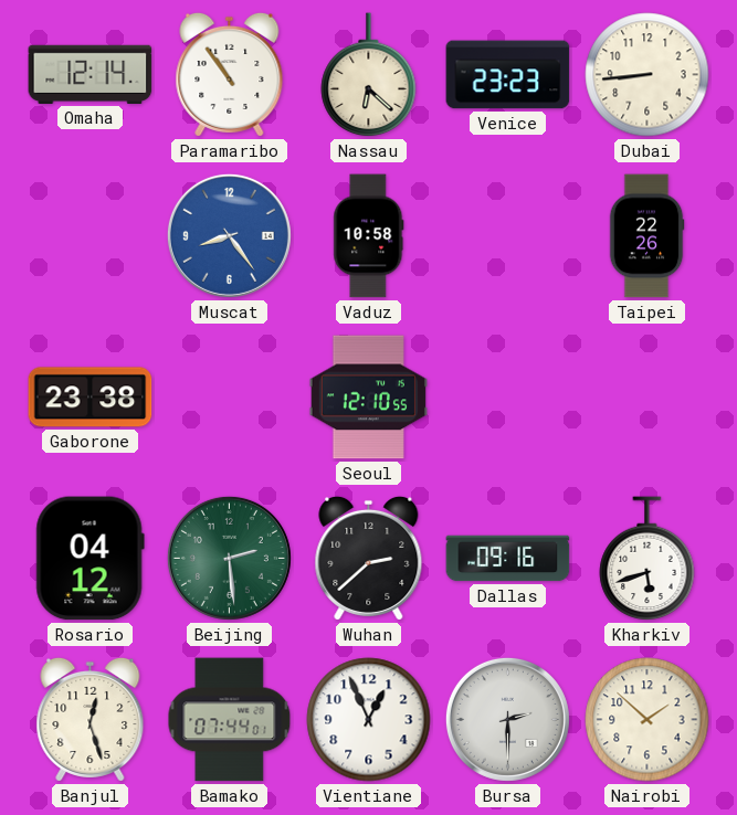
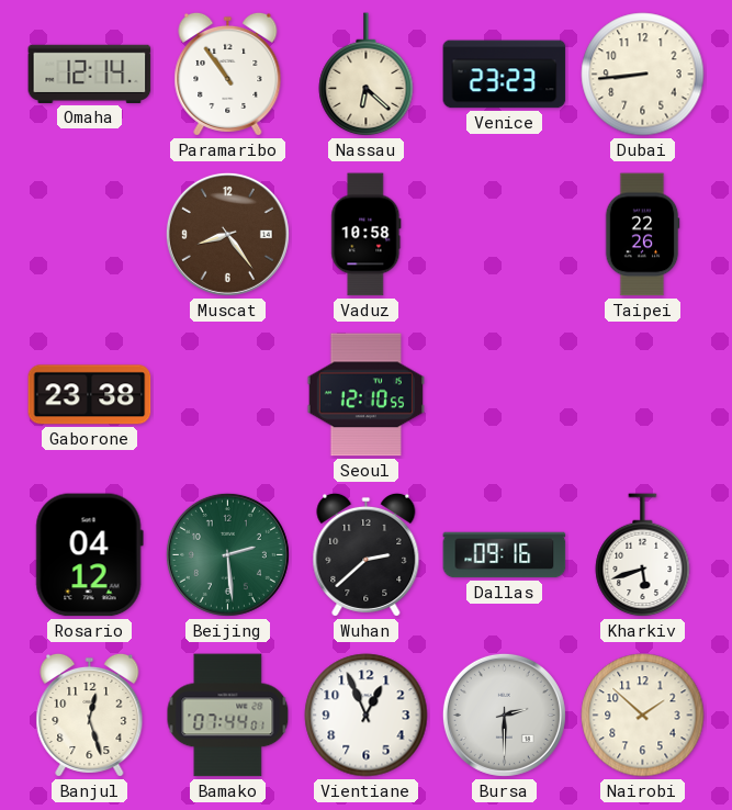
Muscat dial: blue -> brown (227, 234)
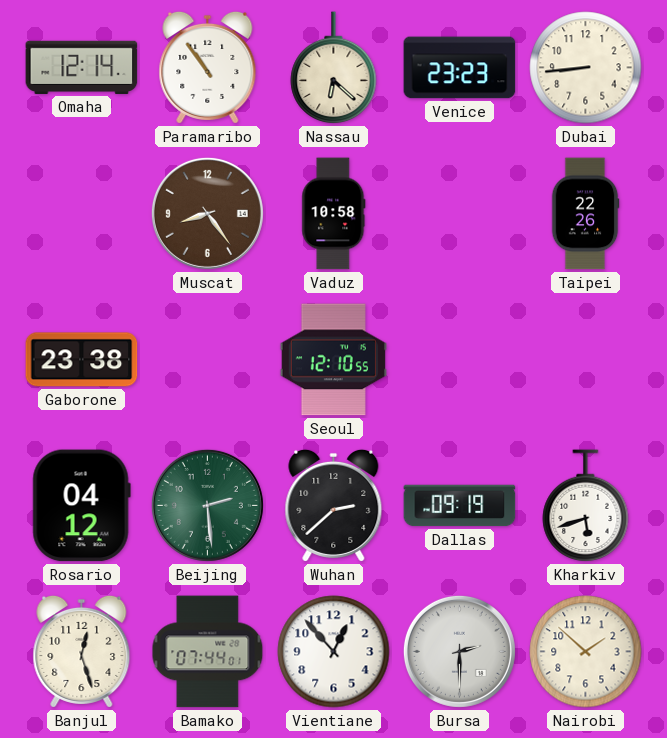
Dallas: 09:16 -> 09:19 (460, 506)
Vientiane: 12:56 -> 12:53 (334, 652)
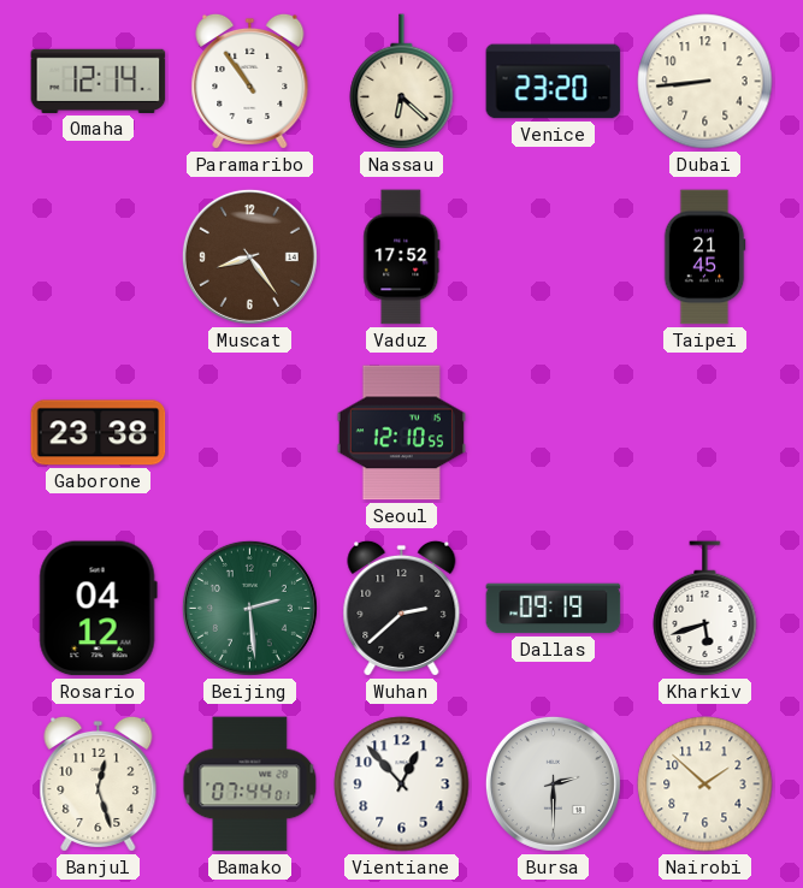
Venice: 23:23 -> 23:20 (554, 82)
Vaduz: 10:58 -> 17:52 (402, 257)
Taipei: 22:26 -> 21:45 (704, 257)
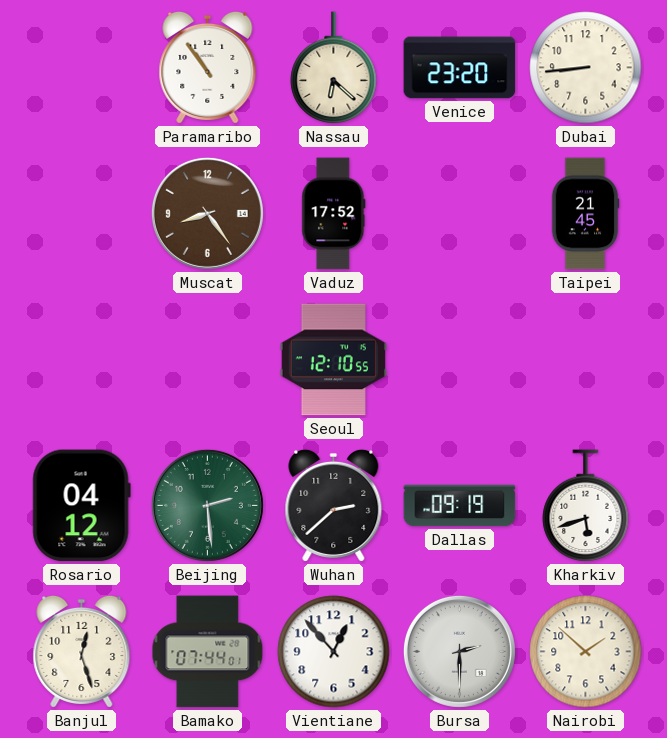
Omaha: 12:14 -> none (99, 81)
Gaborone: 23:38 -> none (99, 433)
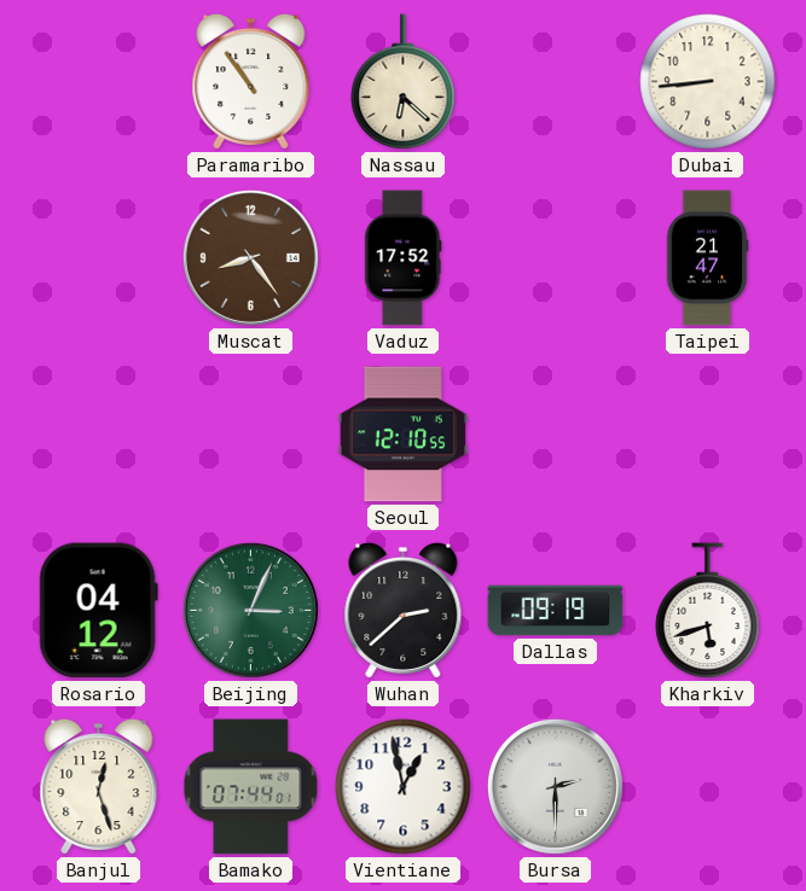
Venice: 23:20 -> none (460, 68)
Taipei: 21:45 -> 21:47 (707, 258)
Beijing: 2:29 -> 3:04 (250, 610)
Vientiane: 12:53 -> 12:58 (404, 787)
Nairobi: 1:52 -> none (586, 652)
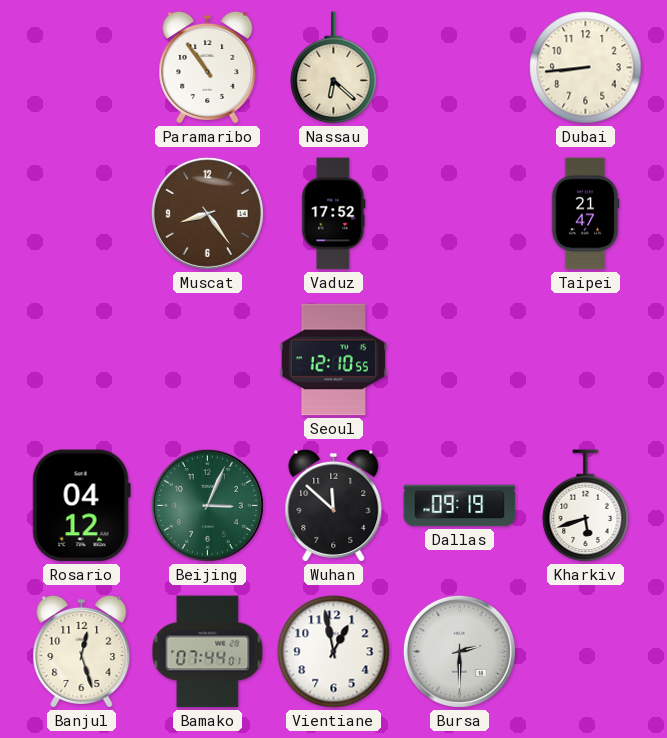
Wuhan: 2:38 -> 11:52 (334, 505)
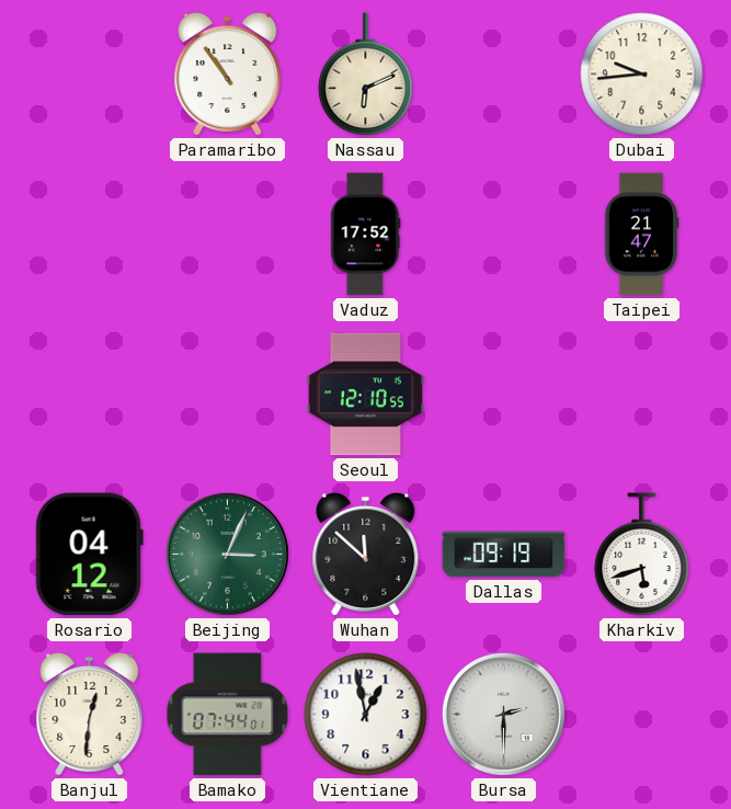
Nassau: 6:22 -> 6:11 (366, 75)
Dubai: 8:44 -> 9:44 (642, 75)
Muscat: 8:24 -> none (207, 213)
Banjul: 12:27 -> 12:31 (90, 714)
